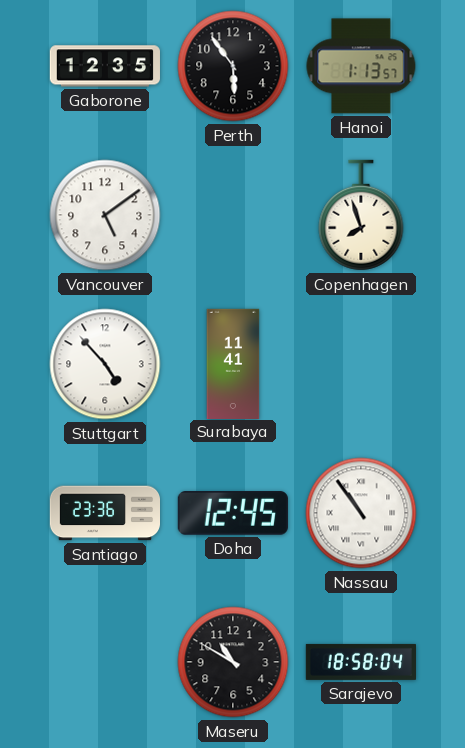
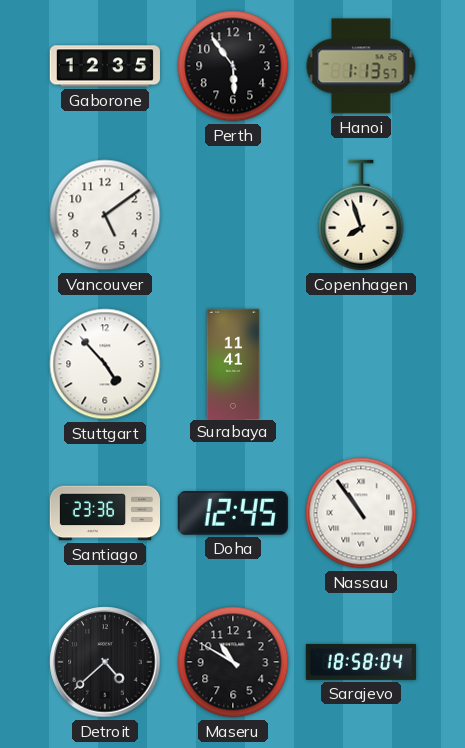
Detroit: none -> 4:38 (105, 662)
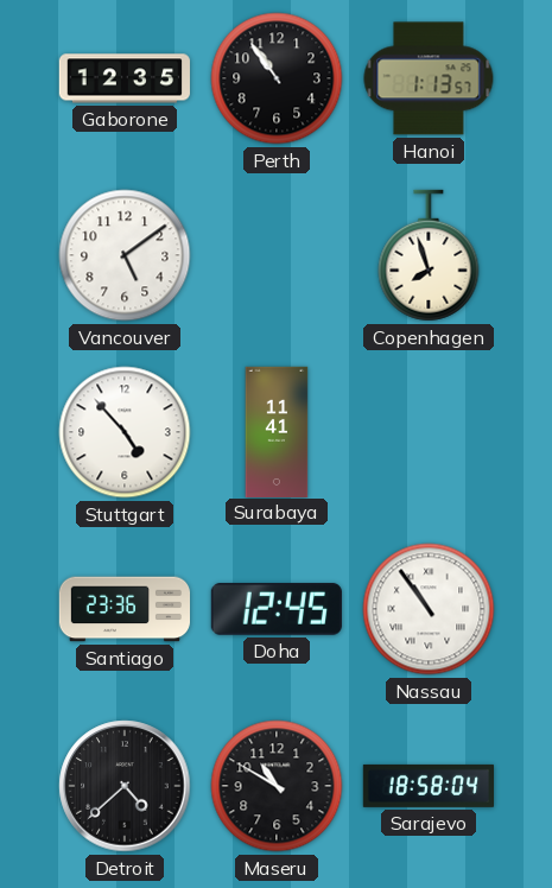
Perth: 5:54 -> 10:54 (277, 78)
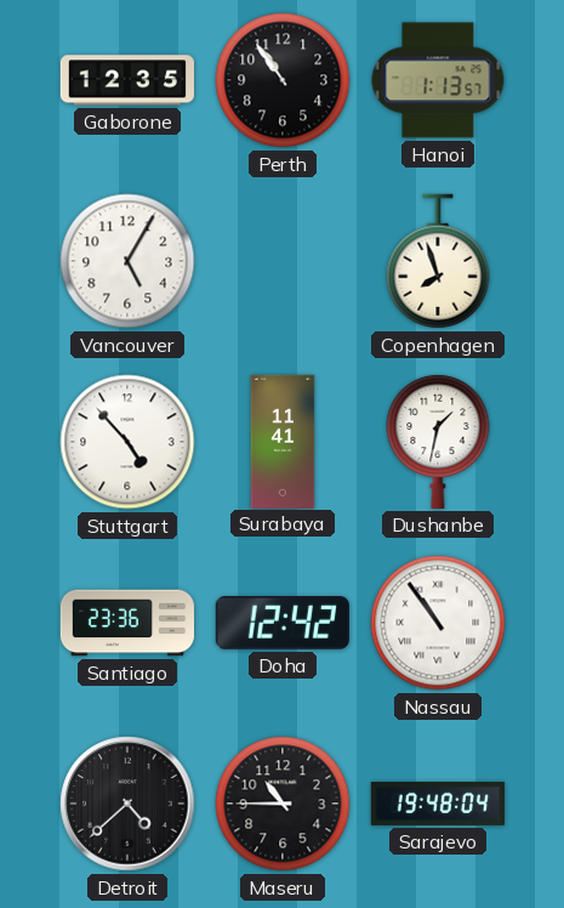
Vancouver: 5:09 -> 5:05 (127, 261)
Dushanbe: none -> 1:32 (438, 441)
Doha: 12:45 -> 12:42 (283, 623)
Maseru: 10:50 -> 10:45 (283, 804)
Sarajevo: 18:58 -> 19:48 (437, 804)
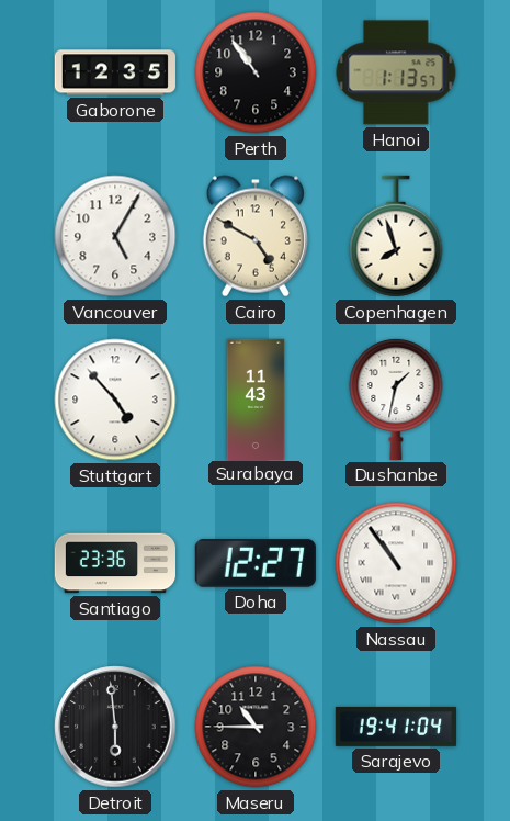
Cairo: none -> 4:50 (256, 236)
Surabaya: 11:41 -> 11:43 (256, 398)
Doha: 12:42 -> 12:27 (256, 563)
Detroit: 4:38 -> 5:59 (115, 727)
Sarajevo: 19:48 -> 19:41 (395, 727)
